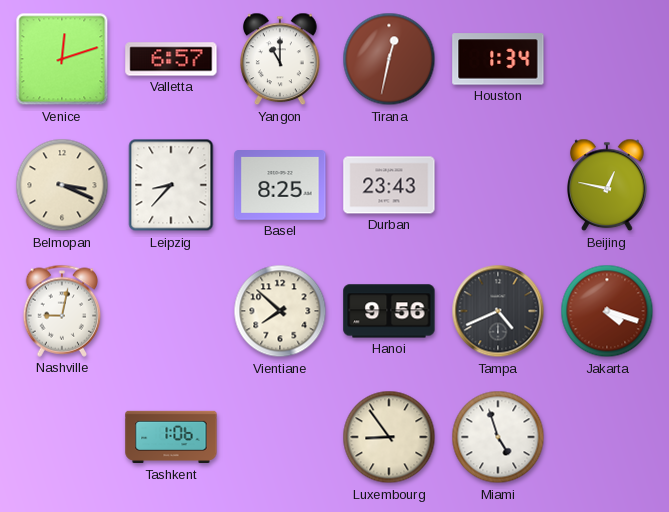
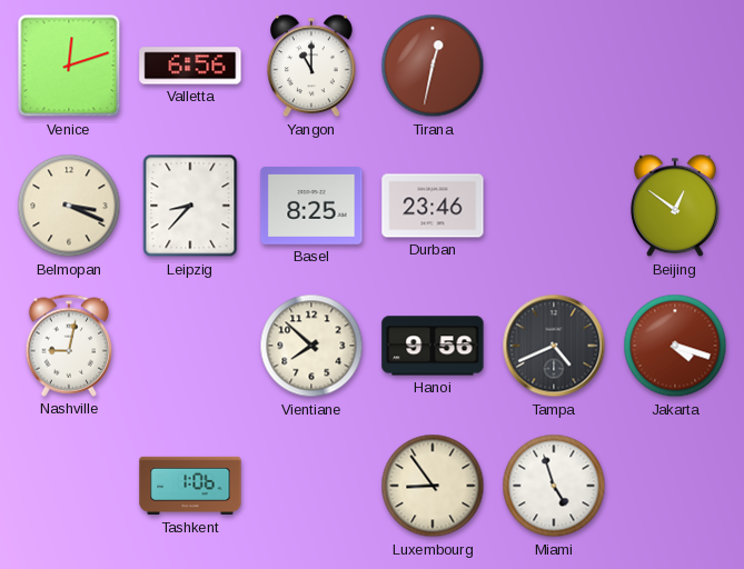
Valletta: 6:57 -> 6:56 (190, 66)
Houston: 1:34 -> none (498, 59)
Durban: 23:43 -> 23:46 (433, 206)
Beijing: 12:47 -> 12:51 (676, 206)
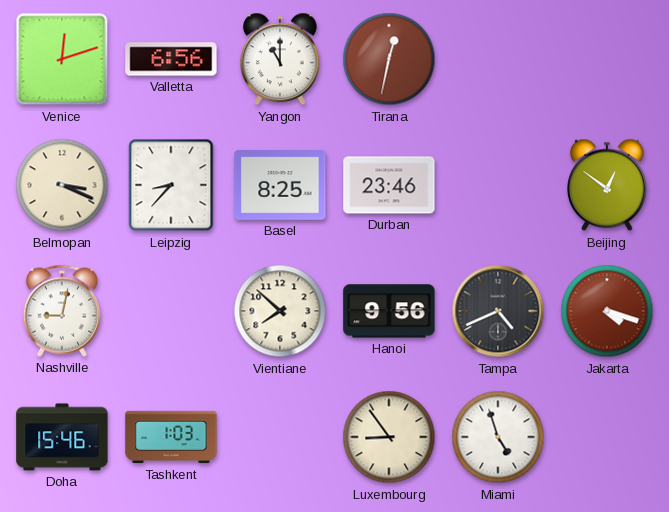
Doha: none -> 15:46 (62, 437)
Tashkent: 1:06 -> 1:03 (171, 437)
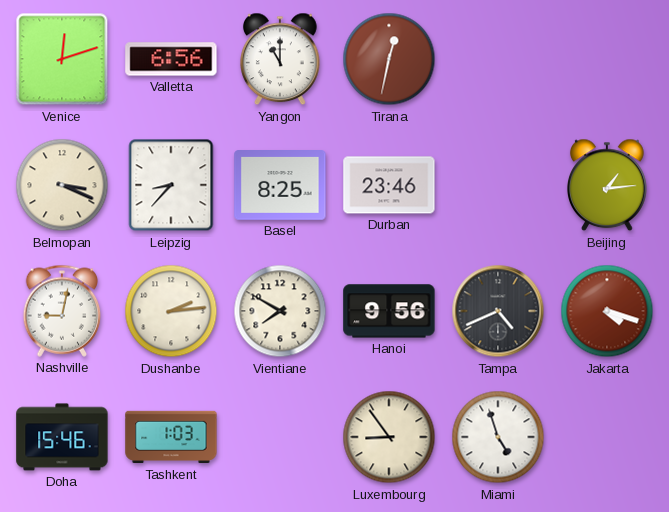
Beijing: 12:51 -> 1:14 (608, 185)
Dushanbe: none -> 2:14 (171, 311)
Vientiane: 7:52 -> 7:50 (280, 311)
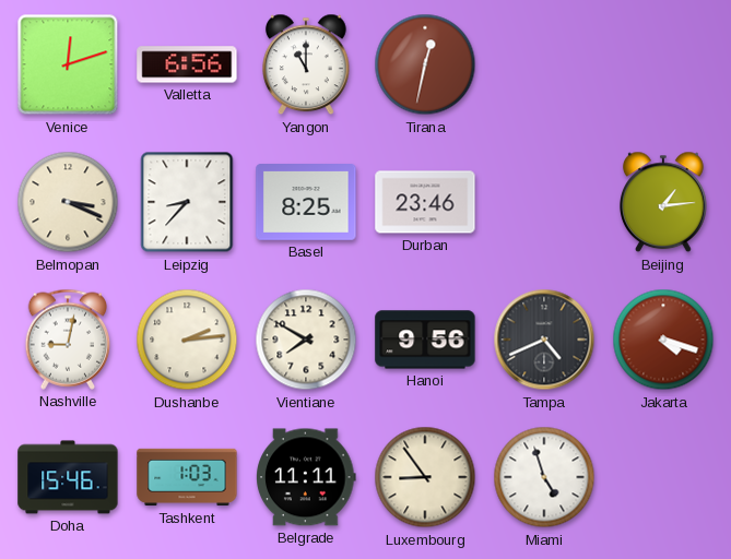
Belgrade: none -> 11:11 (306, 477)
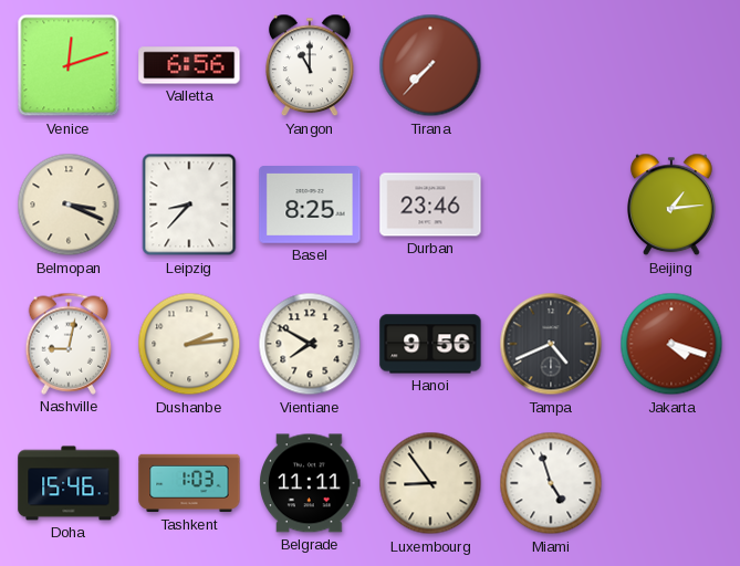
Tirana: 12:32 -> 7:37 (430, 65)
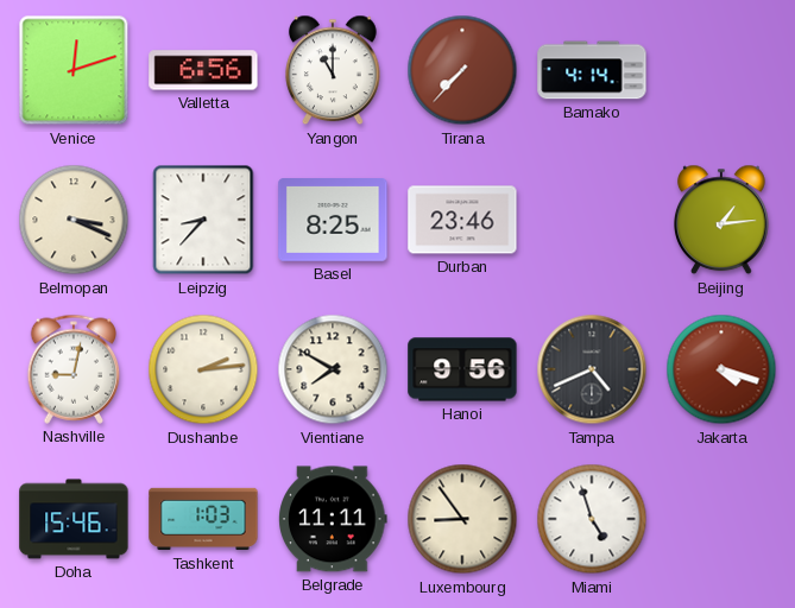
Bamako: none -> 4:14 (592, 70)
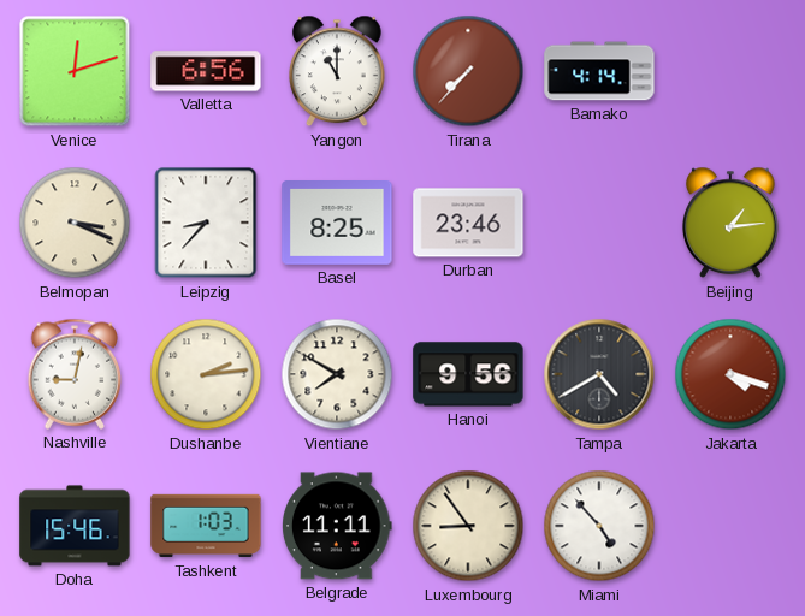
Tampa: 4:41 -> 4:40 (599, 374)
Miami: 4:57 -> 4:53 (599, 526)
